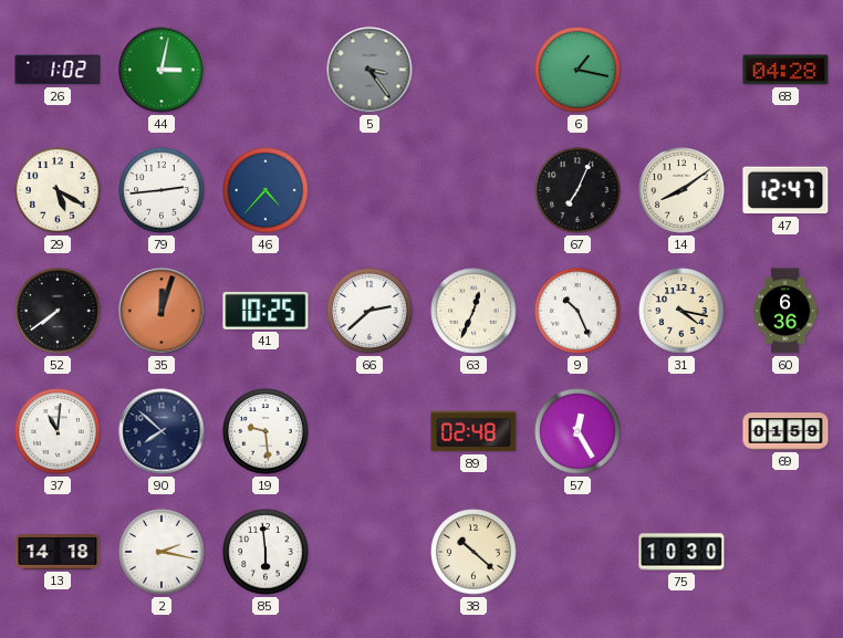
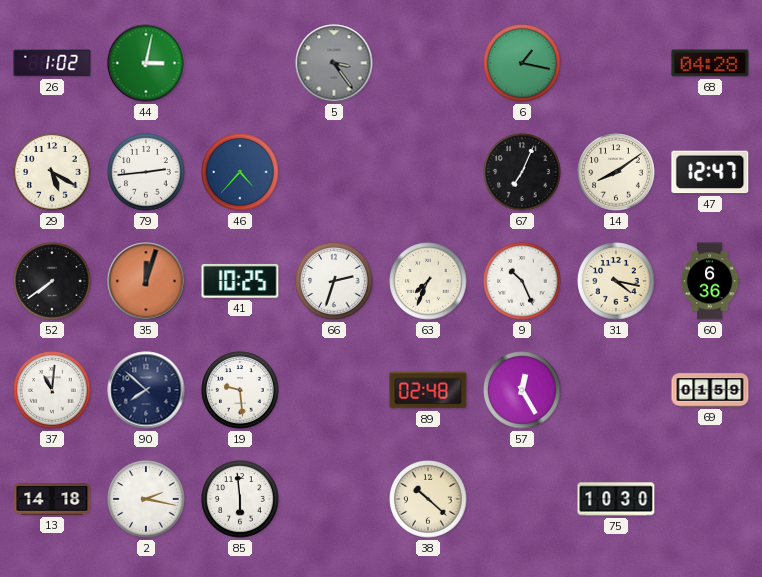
66: 2:38 -> 2:33 (334, 281)
63: 12:34 -> 7:34 (428, 281)
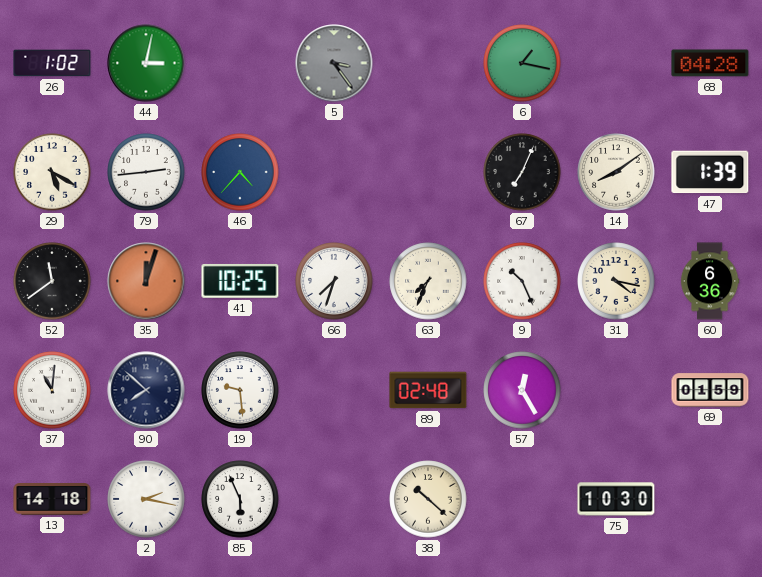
47: 12:47 -> 1:39 (710, 172)
52: 7:39 -> 11:39 (52, 281)
66: 2:33 -> 7:33 (334, 281)
85: 5:59 -> 5:56 (240, 499)
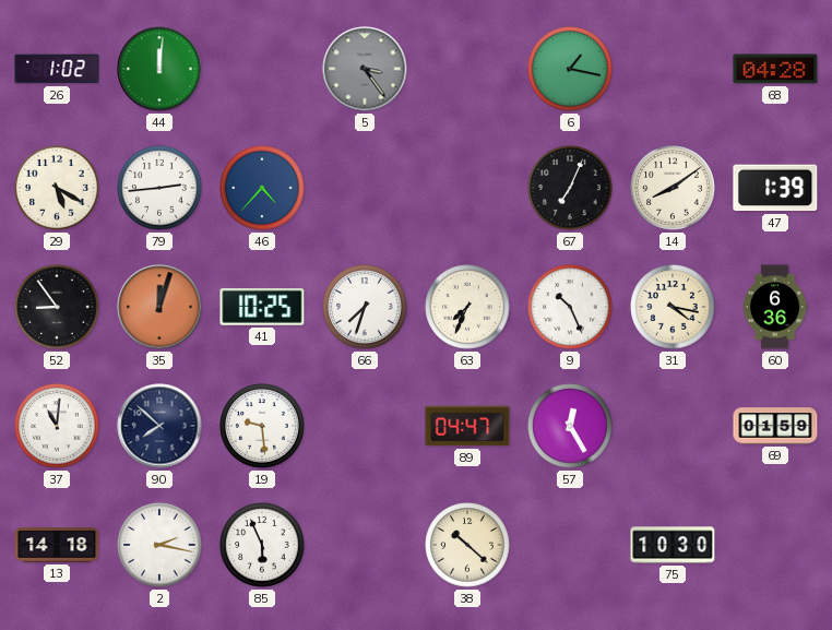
44: 3:02 -> 12:01 (159, 69)
52: 11:39 -> 8:54 (57, 307)
89: 02:48 -> 04:47 (467, 426)
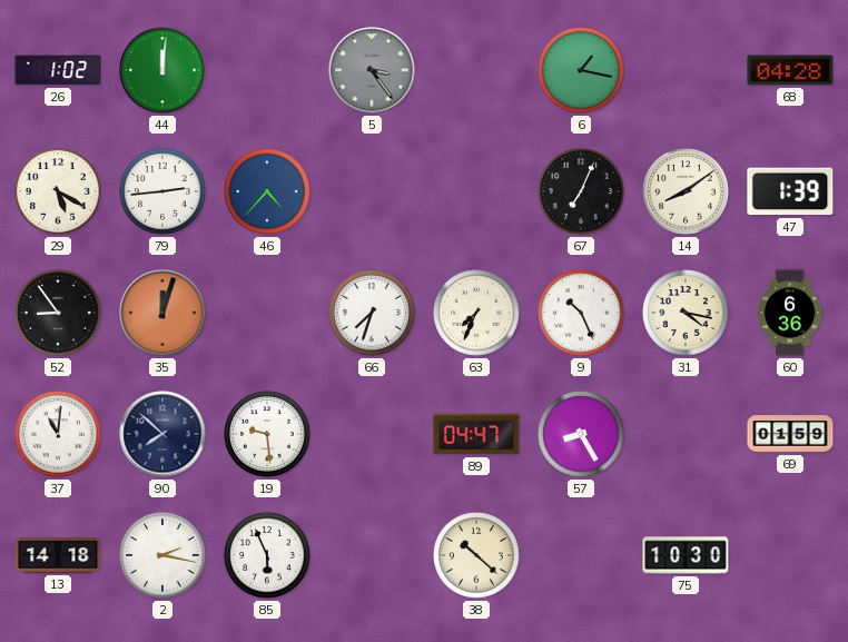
41: 10:25 -> none (262, 307)
57: 12:25 -> 8:25 (581, 434)
